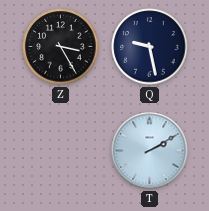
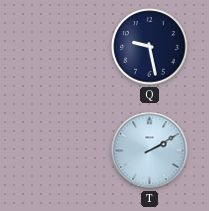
Z: 3:25 -> none (61, 47)
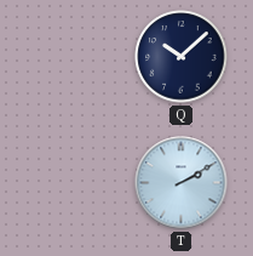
Q: 9:28 -> 10:08 (182, 57)
